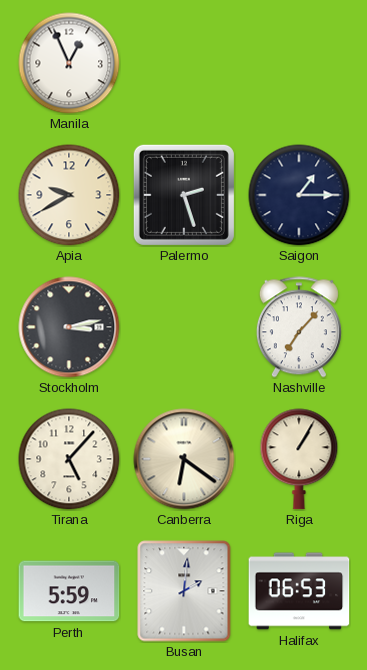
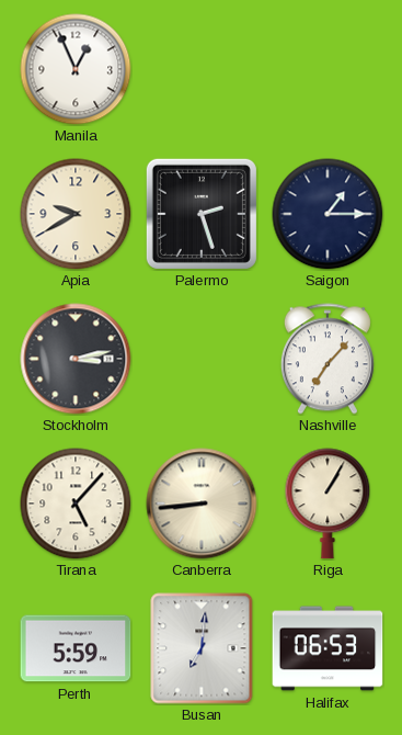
Canberra: 6:21 -> 8:44 (202, 504)
Busan: 2:01 -> 7:01 (202, 648)
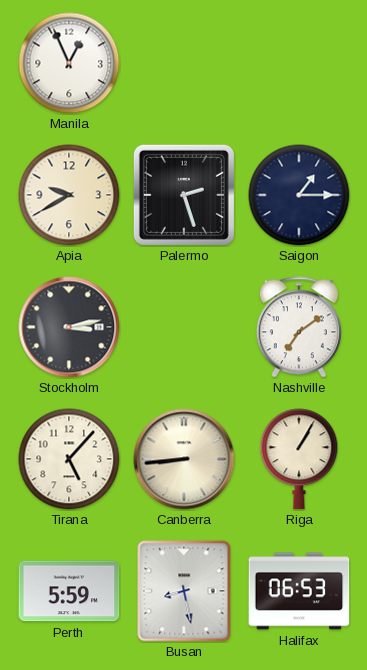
Nashville: 7:07 -> 7:09 (299, 327)
Busan: 7:01 -> 8:28 (184, 591)
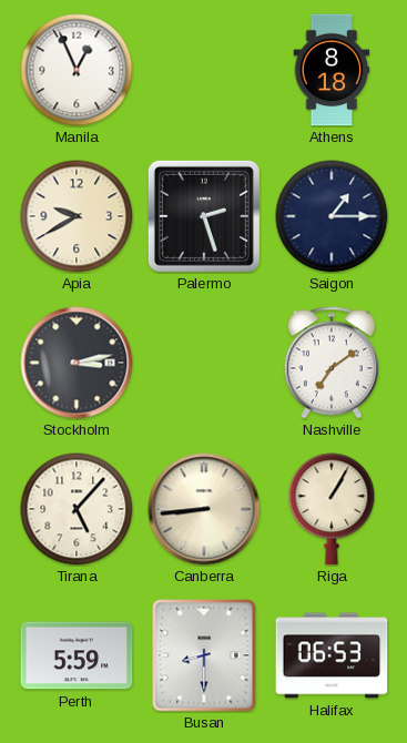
Athens: none -> 8:18 (332, 70)
Busan: 8:28 -> 8:30 (204, 655)
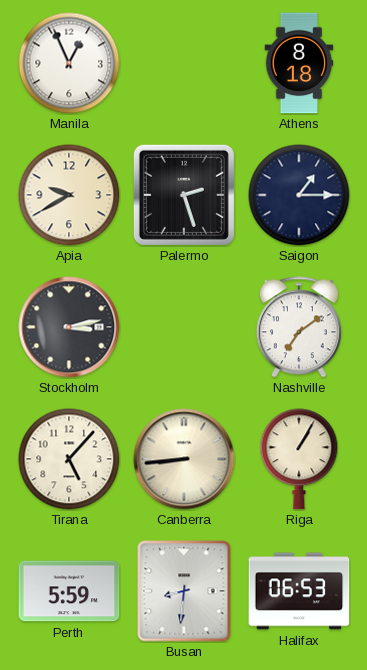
Busan: 8:30 -> 8:31 (184, 591)
